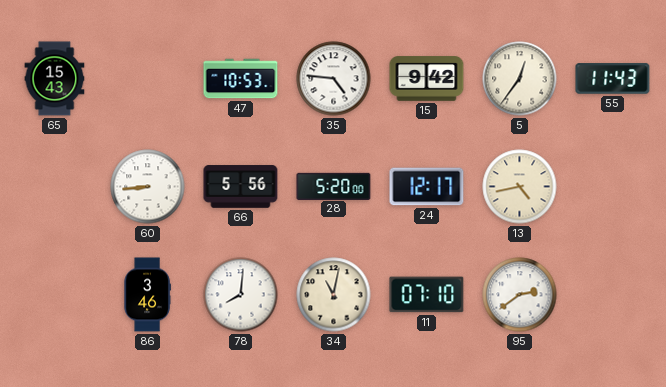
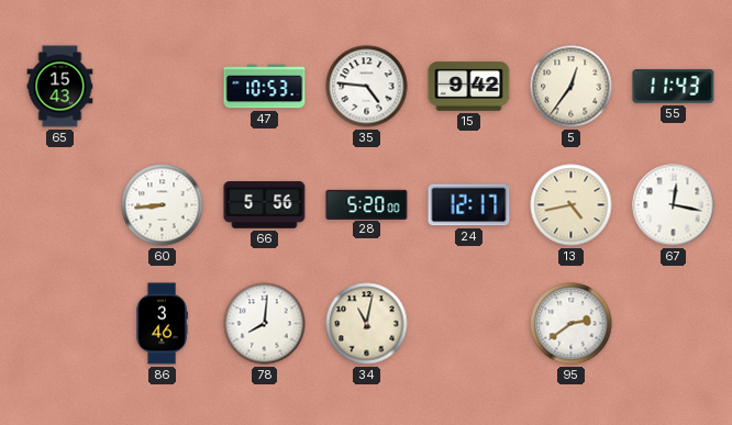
67: none -> 12:17 (674, 205)
11: 07:10 -> none (427, 295)
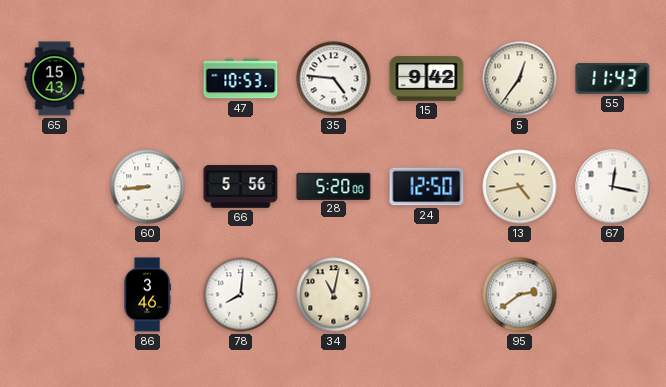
24: 12:17 -> 12:50 (427, 187)
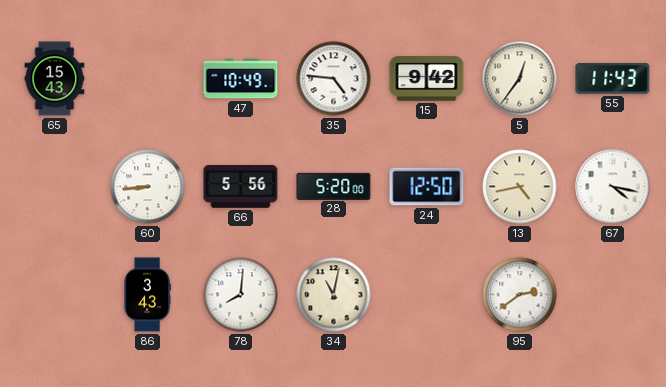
47: 10:53 -> 10:49 (241, 79)
67: 12:17 -> 4:17 (613, 187)
86: 3:46 -> 3:43 (147, 295)
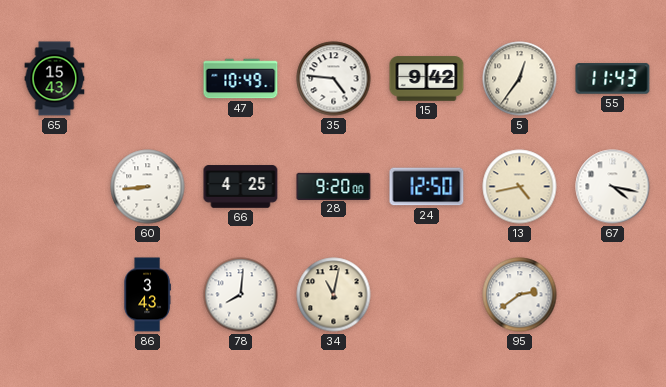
66: 5:56 -> 4:25 (241, 187)
28: 5:20 -> 9:20 (334, 186)
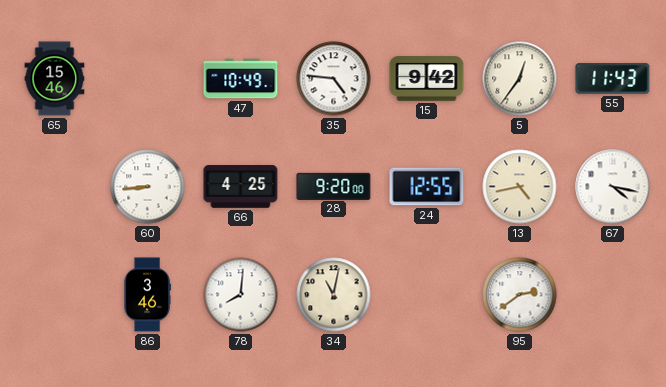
65: 15:43 -> 15:46 (55, 79)
24: 12:50 -> 12:55 (427, 187)
86: 3:43 -> 3:46 (147, 295)
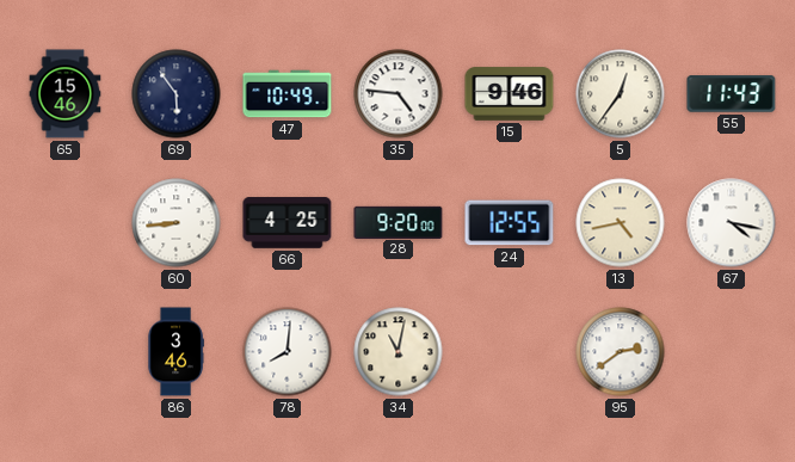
69: none -> 5:54 (177, 94)
15: 9:42 -> 9:46 (510, 94)
